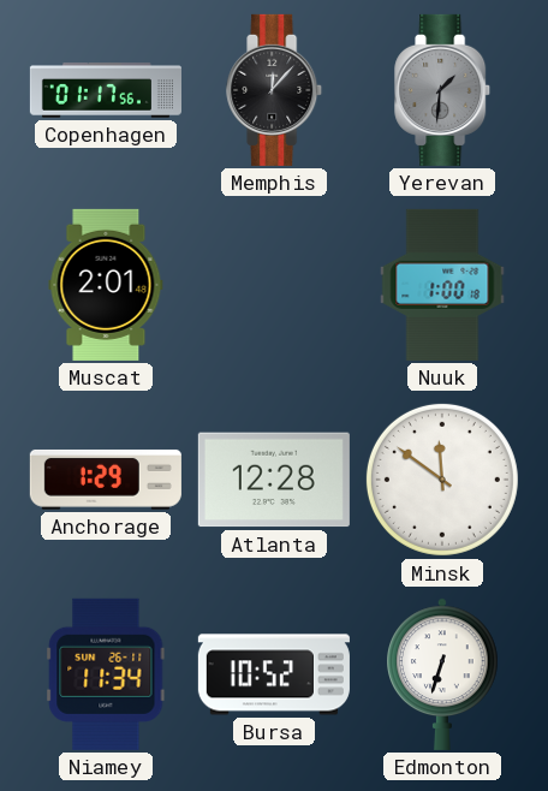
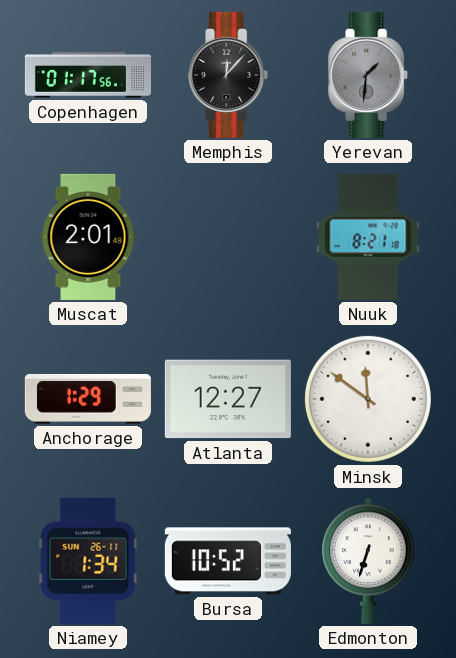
Nuuk: 1:00 -> 8:21 (368, 237)
Atlanta: 12:28 -> 12:27 (228, 399)
Niamey: 11:34 -> 1:34 (88, 561)
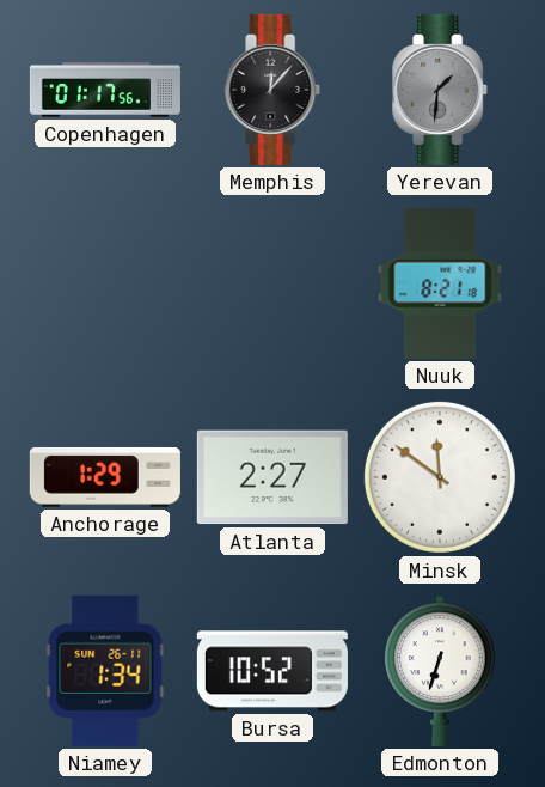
Muscat: 2:01 -> none (88, 237)
Atlanta: 12:27 -> 2:27 (272, 477)
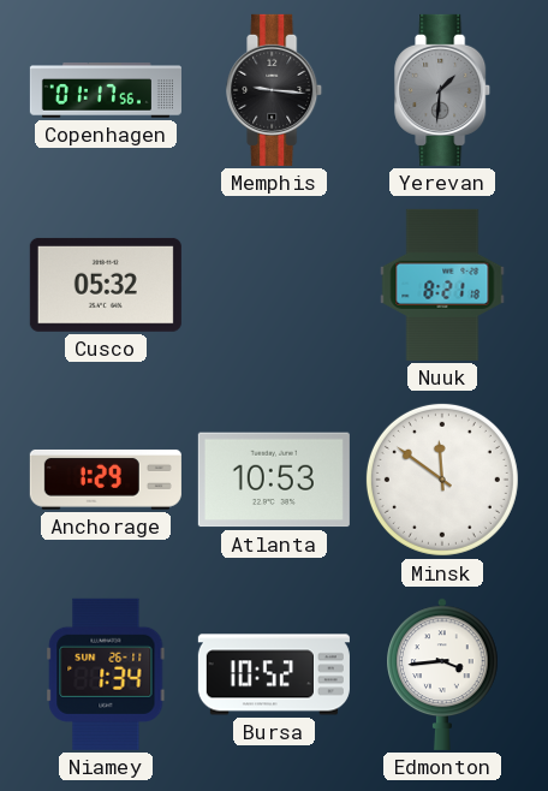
Memphis: 12:07 -> 9:16 (275, 90)
Cusco: none -> 05:32 (106, 285)
Atlanta: 2:27 -> 10:53 (274, 480)
Edmonton: 6:33 -> 3:44 (442, 674)
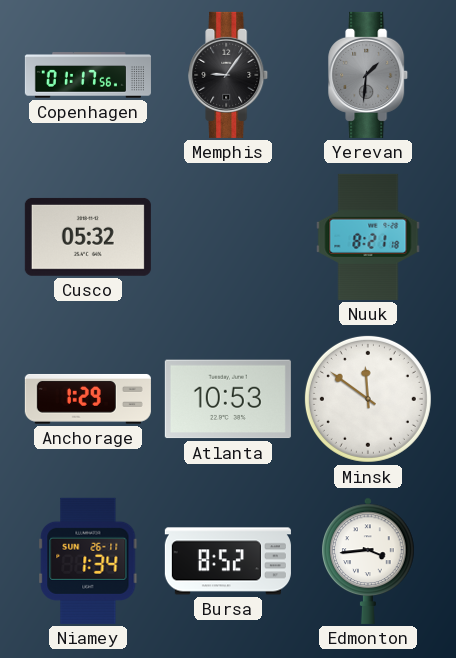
Memphis: 9:16 -> 9:06 (229, 75)
Bursa: 10:52 -> 8:52 (228, 561)
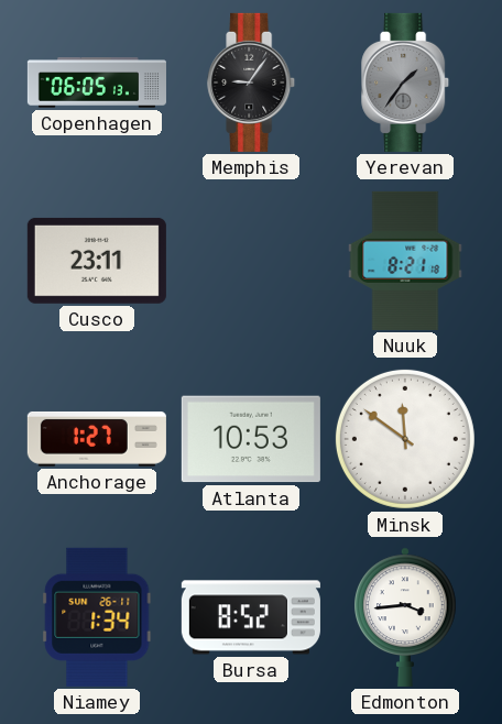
Copenhagen: 01:17 -> 06:05 (97, 83)
Yerevan: 1:31 -> 1:36 (406, 83)
Cusco: 05:32 -> 23:11 (97, 261)
Anchorage: 1:29 -> 1:27 (97, 439)
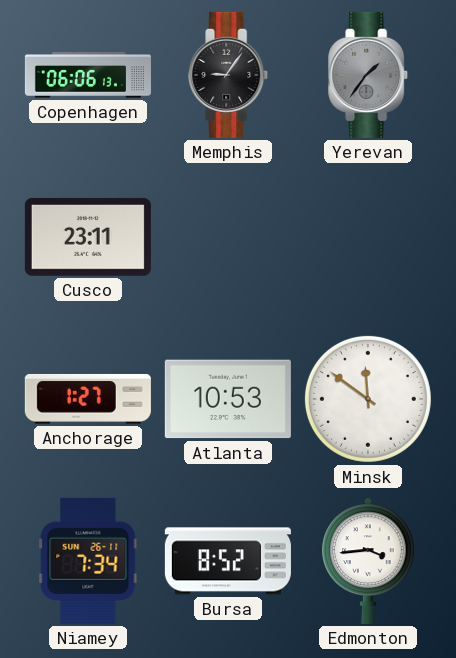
Copenhagen: 06:05 -> 06:06 (88, 75)
Nuuk: 8:21 -> none (405, 261)
Niamey: 1:34 -> 7:34 (88, 561)
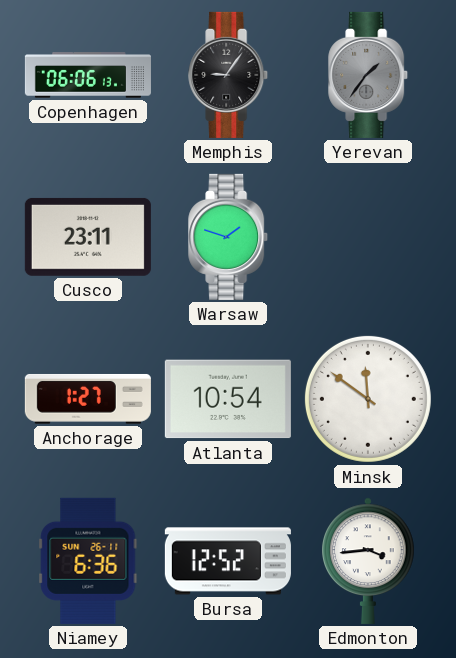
Warsaw: none -> 1:48 (229, 237)
Atlanta: 10:53 -> 10:54 (228, 399)
Niamey: 7:34 -> 6:36 (88, 561)
Bursa: 8:52 -> 12:52 (228, 561)
